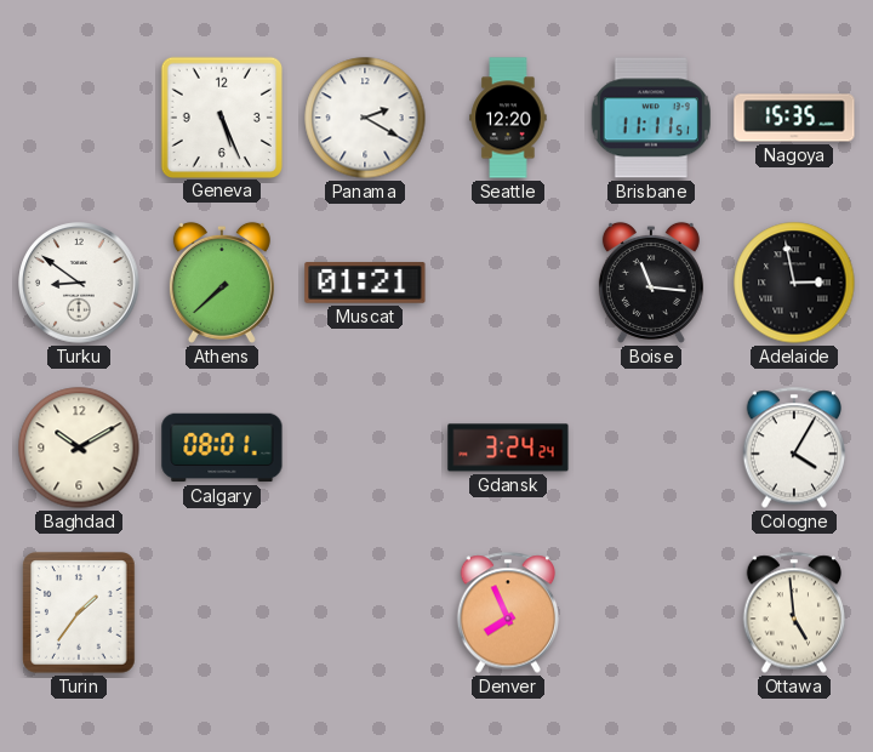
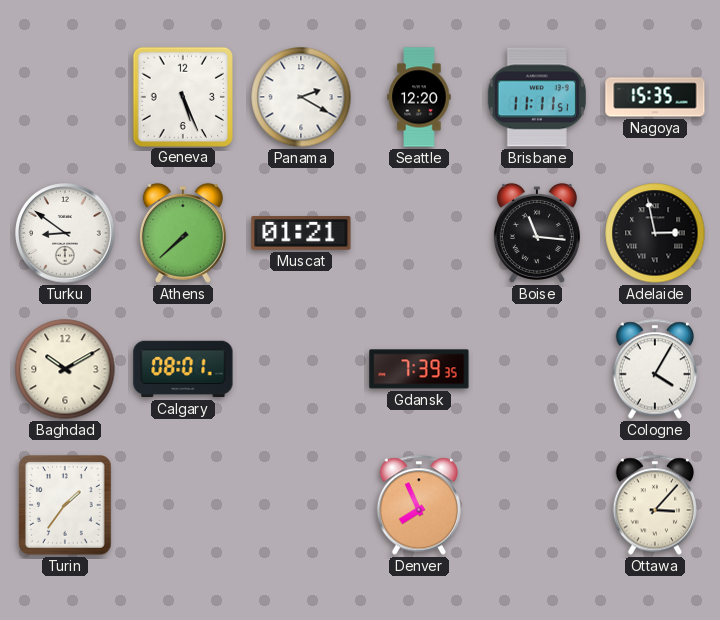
Gdansk: 3:24 -> 7:39 (419, 369)
Ottawa: 4:59 -> 3:07 (655, 505)
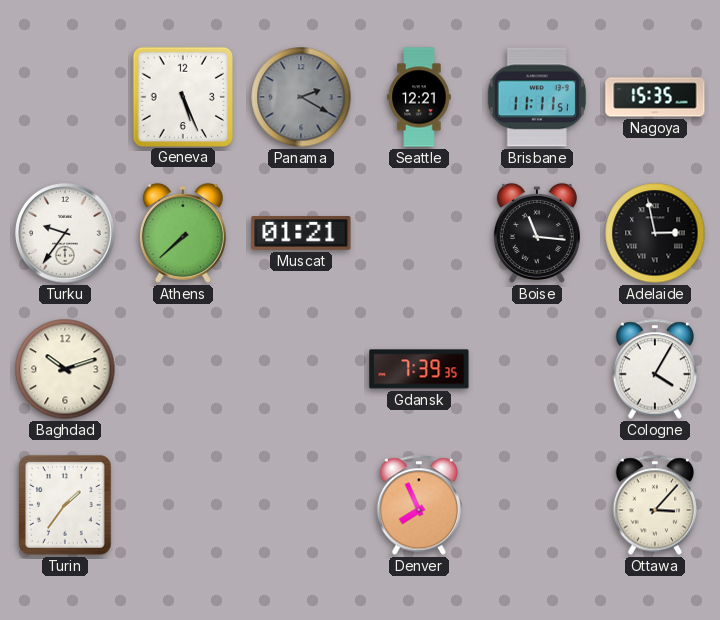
Panama dial: white -> grey (301, 97)
Seattle: 12:20 -> 12:21 (419, 97)
Turku: 8:51 -> 9:36 (65, 233)
Baghdad: 10:10 -> 10:12 (65, 369)
Calgary: 08:01 -> none (183, 369)
